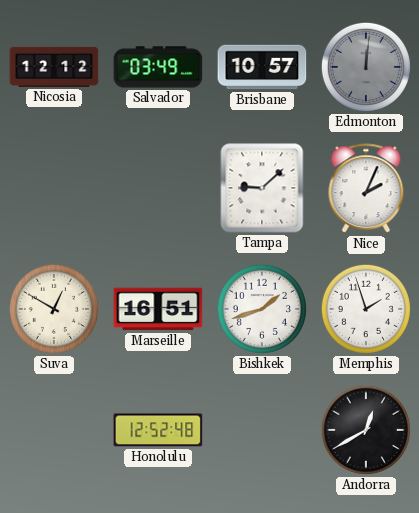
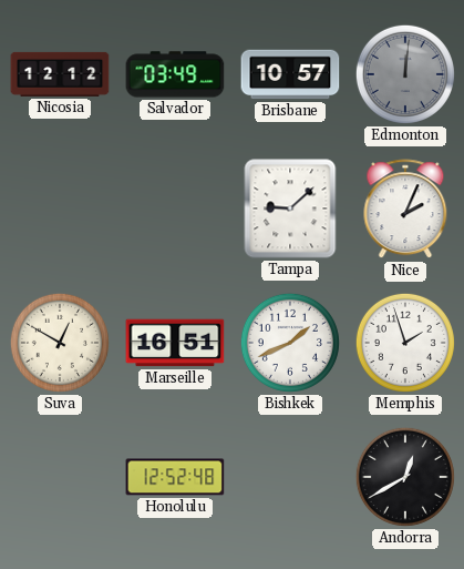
Bishkek: 1:42 -> 1:41 (290, 343)
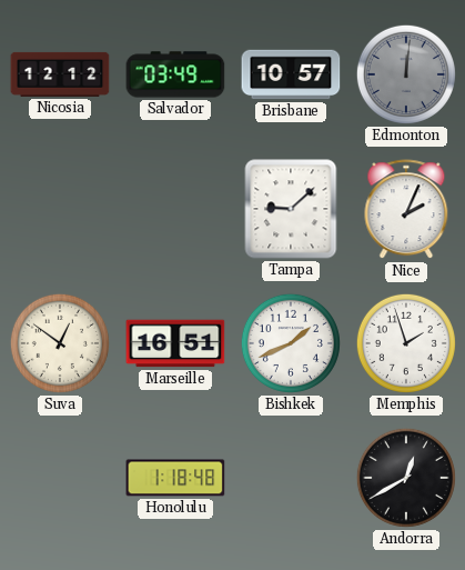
Suva: 12:50 -> 12:51 (60, 343)
Honolulu: 12:52 -> 1:18 (175, 478)
